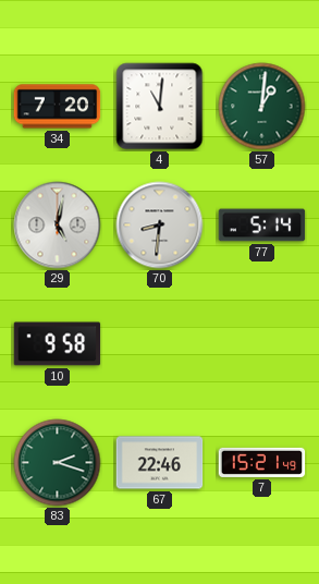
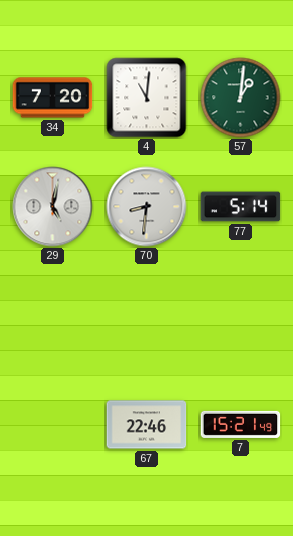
10: 9:58 -> none (58, 344)
83: 2:18 -> none (58, 463)
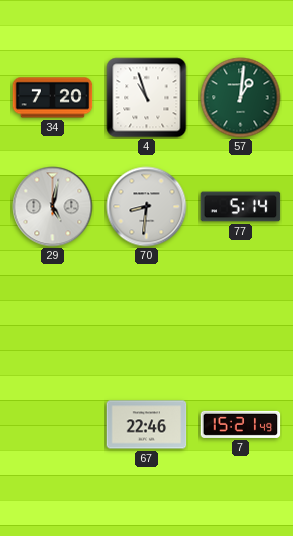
4: 11:01 -> 10:57 (147, 98)
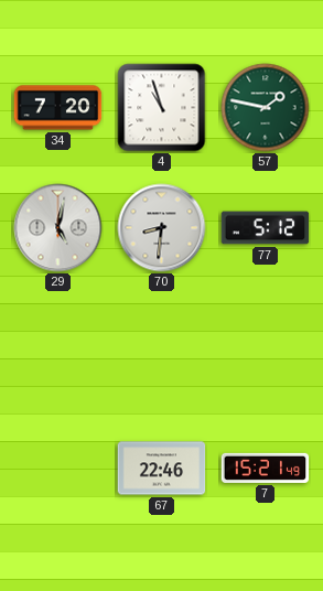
57: 1:01 -> 1:47 (266, 108)
77: 5:14 -> 5:12 (266, 228)
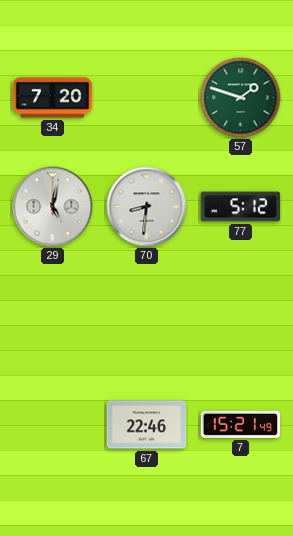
4: 10:57 -> none (162, 108)
57: 1:47 -> 1:48 (241, 98)
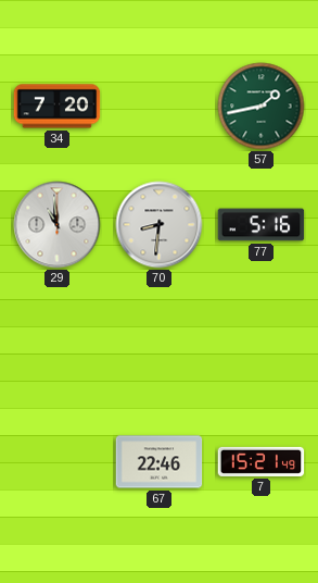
57: 1:48 -> 1:43 (262, 107)
29: 5:02 -> 10:59 (58, 225)
77: 5:12 -> 5:16 (262, 225)
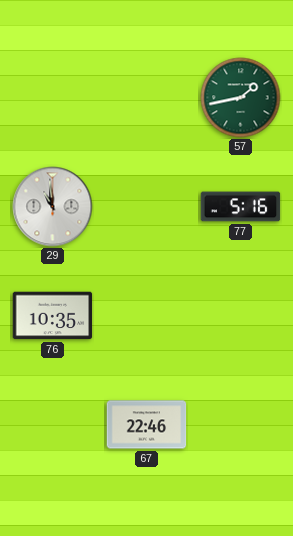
34: 7:20 -> none (58, 107)
70: 8:31 -> none (160, 225)
76: none -> 10:35 (53, 316)
7: 15:21 -> none (262, 461)
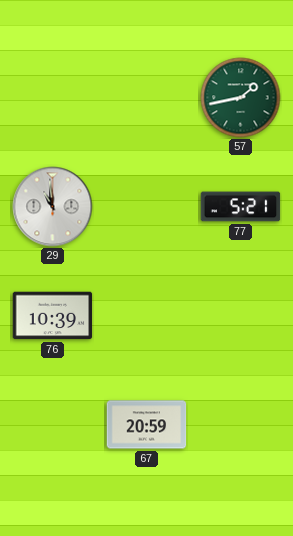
77: 5:16 -> 5:21 (241, 207)
76: 10:35 -> 10:39 (53, 316)
67: 22:46 -> 20:59 (147, 425)
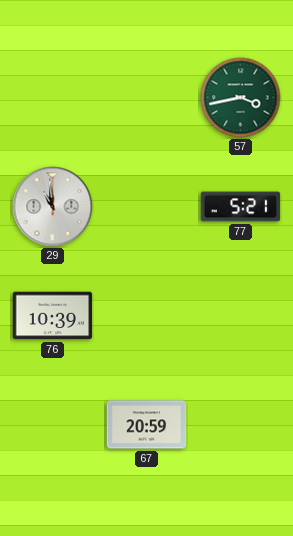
57: 1:43 -> 3:43 (241, 98)
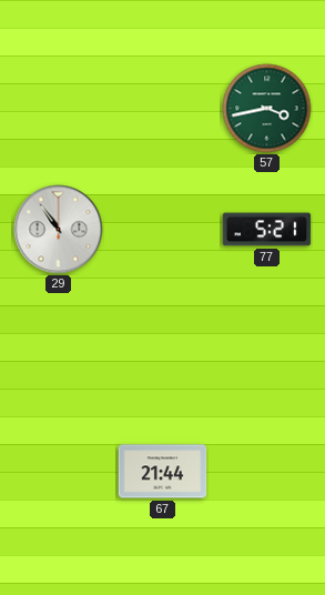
29: 10:59 -> 10:54 (59, 230)
76: 10:39 -> none (53, 316)
67: 20:59 -> 21:44 (163, 472)
